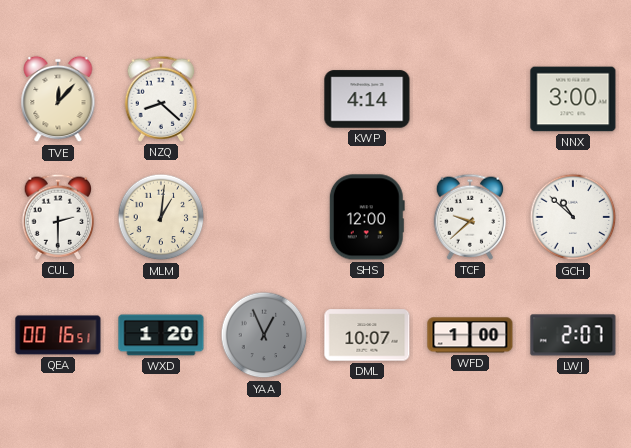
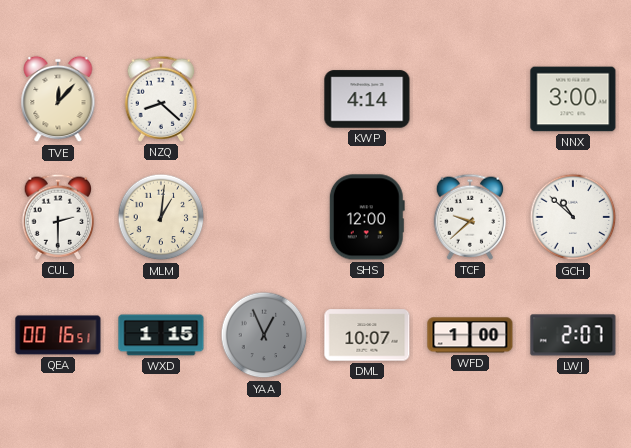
WXD: 1:20 -> 1:15 (161, 335)
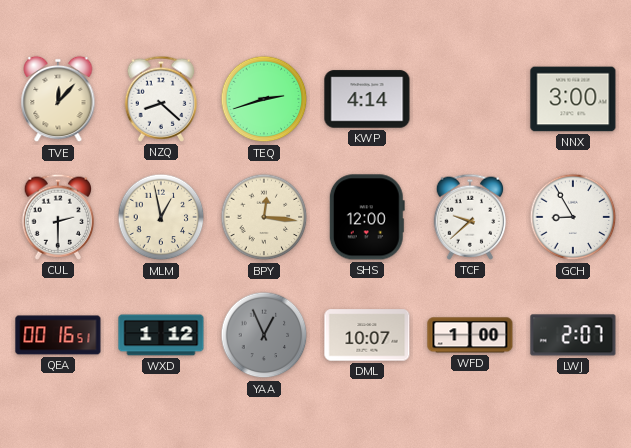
TEQ: none -> 2:42 (264, 99)
MLM: 1:01 -> 12:58 (161, 217)
BPY: none -> 12:16 (264, 217)
GCH: 10:52 -> 8:55 (573, 217)
WXD: 1:15 -> 1:12 (161, 335)
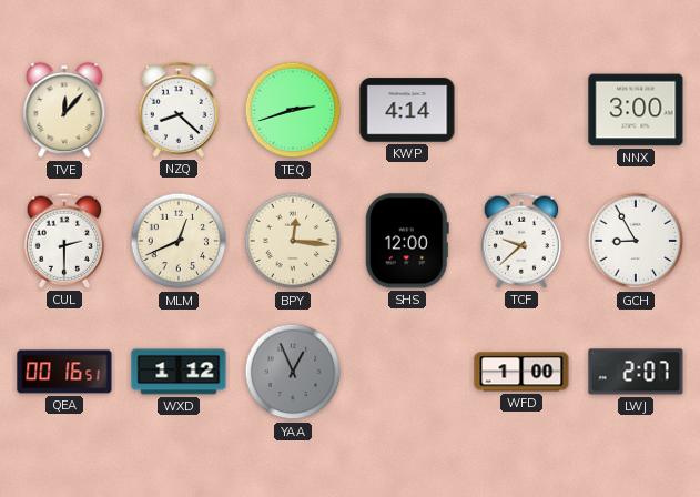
MLM: 12:58 -> 12:41 (179, 241)
DML: 10:07 -> none (367, 335)
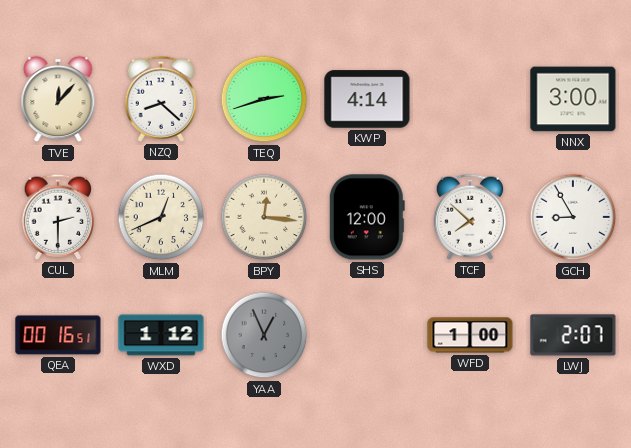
TCF: 9:38 -> 7:52 (470, 217)
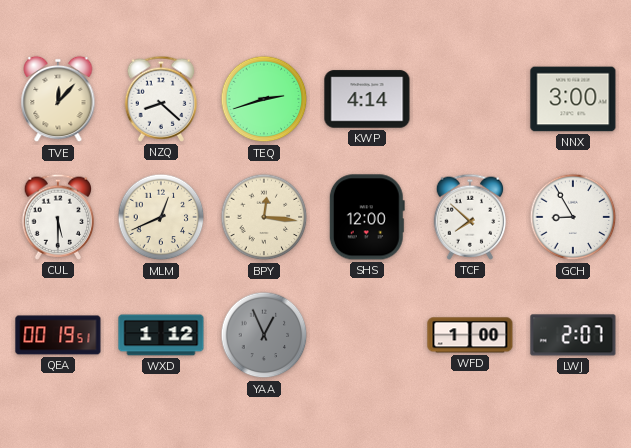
CUL: 2:30 -> 5:30 (58, 217)
QEA: 00:16 -> 00:19 (58, 335)
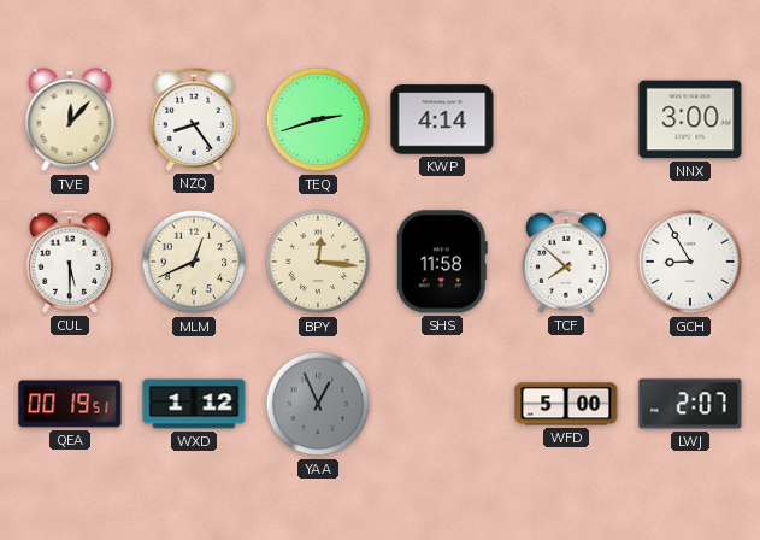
NZQ: 8:22 -> 8:24 (194, 119)
SHS: 12:00 -> 11:58 (442, 262)
WFD: 1:00 -> 5:00 (566, 404)
